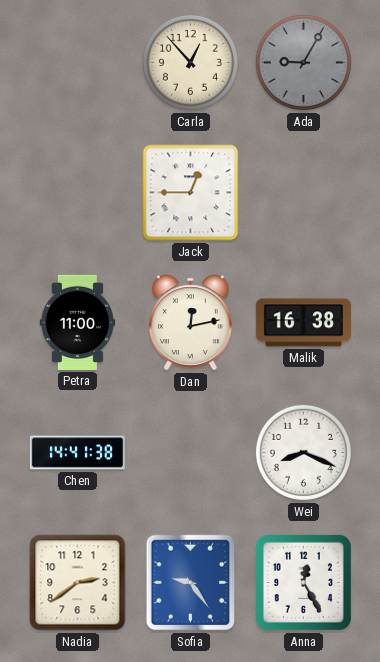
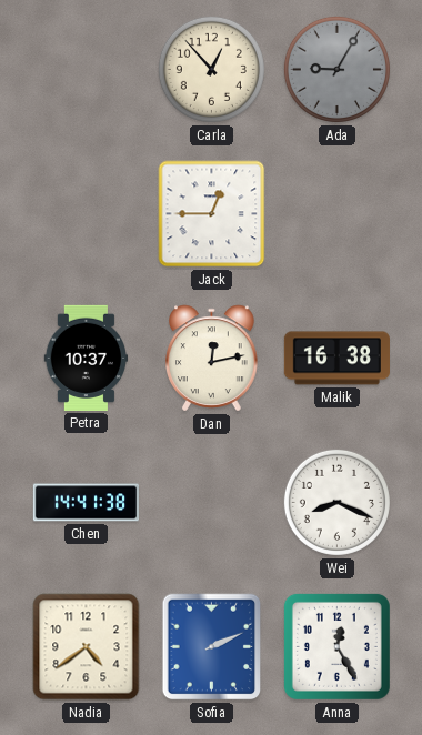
Petra: 11:00 -> 10:37 (87, 358)
Nadia: 2:39 -> 4:39 (87, 647)
Sofia: 9:24 -> 2:11 (212, 647)
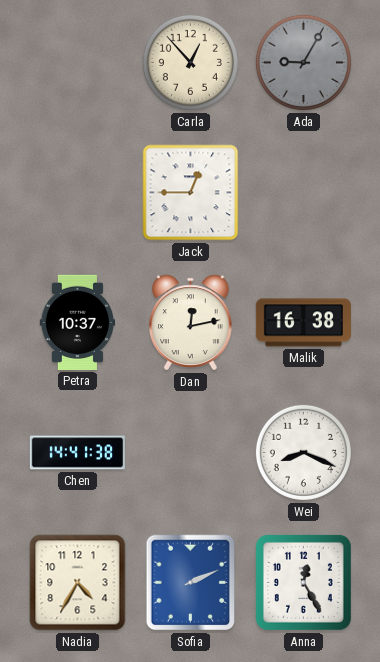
Nadia: 4:39 -> 4:35 (78, 583)
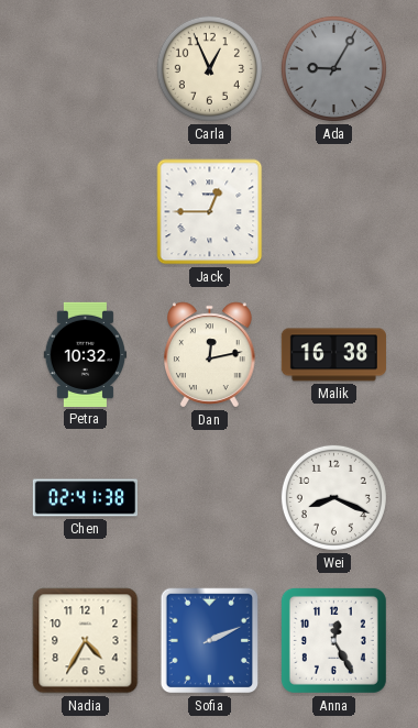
Carla: 12:53 -> 12:56 (209, 68)
Petra: 10:37 -> 10:32 (86, 354)
Chen: 14:41 -> 02:41 (85, 498)
